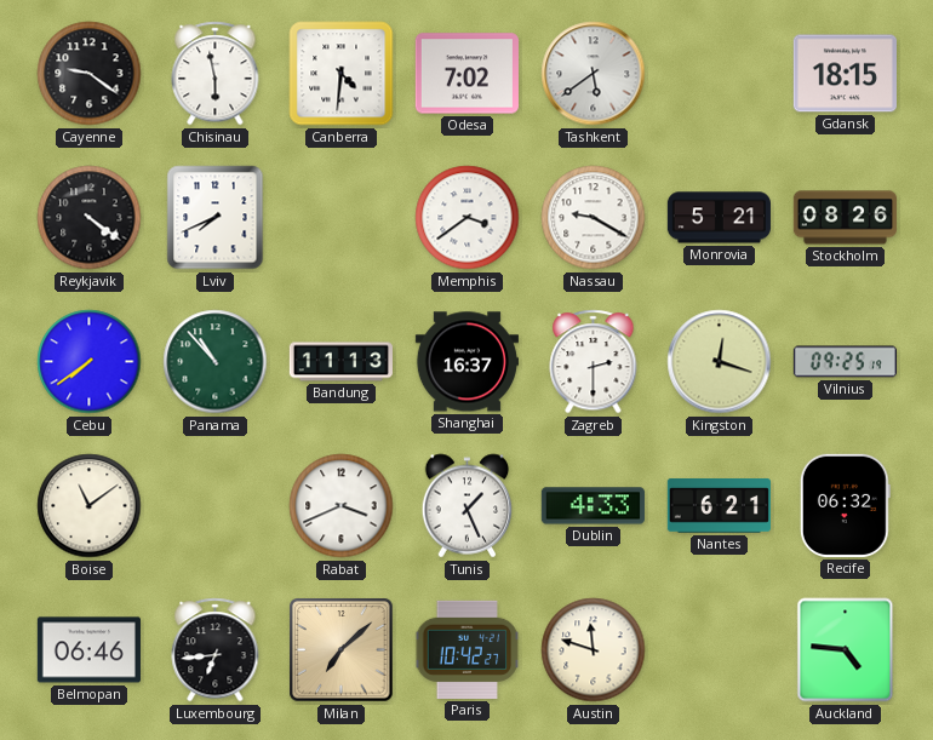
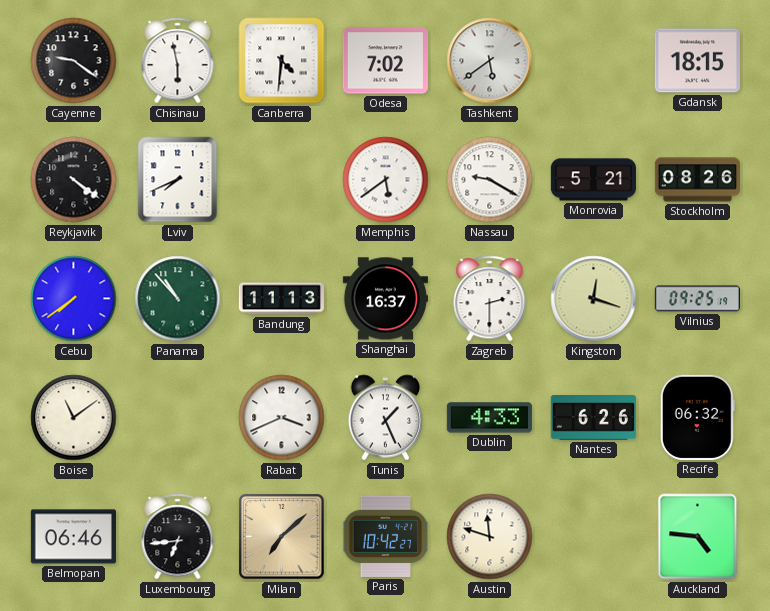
Memphis: 3:39 -> 5:39 (386, 180)
Nantes: 6:21 -> 6:26 (593, 418)
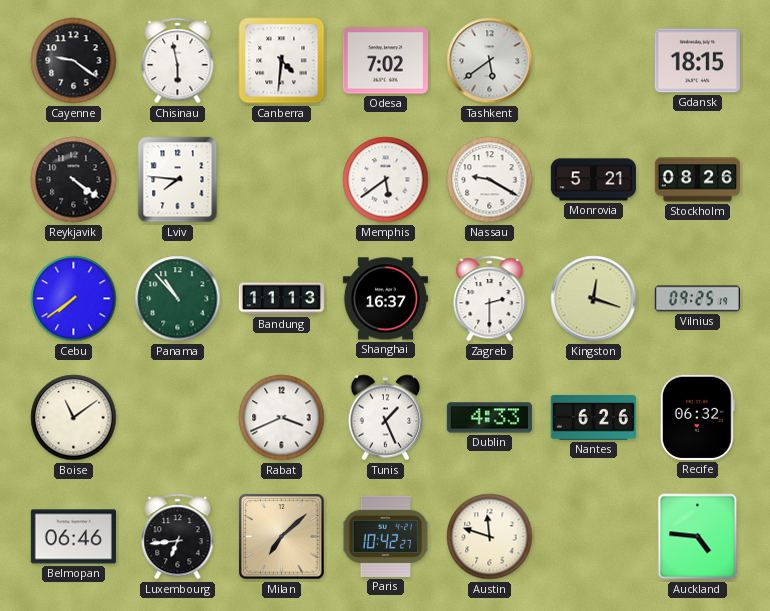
Lviv: 7:41 -> 7:46 (178, 180)
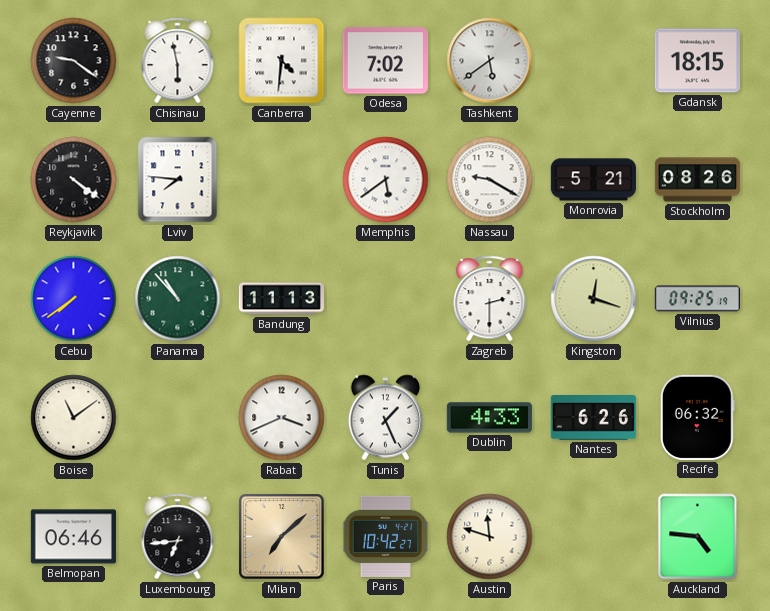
Shanghai: 16:37 -> none (385, 299)
